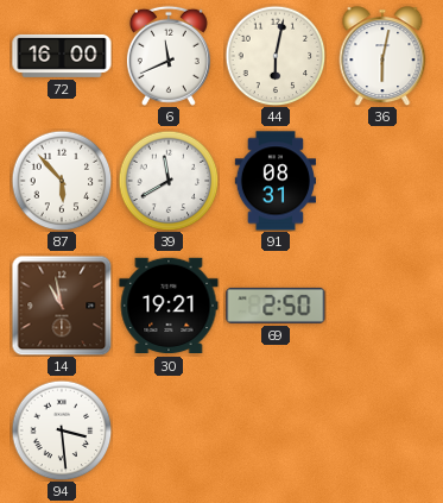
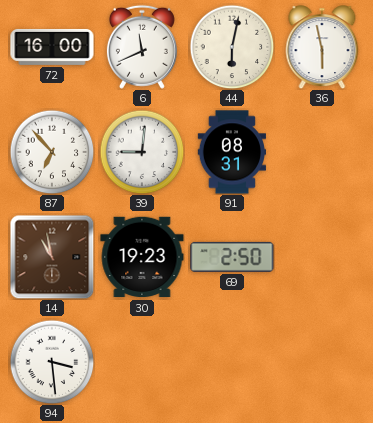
36: 6:02 -> 5:58 (322, 47)
87: 5:53 -> 6:53 (52, 152)
39: 11:40 -> 9:01 (142, 152)
30: 19:21 -> 19:23 (142, 257)
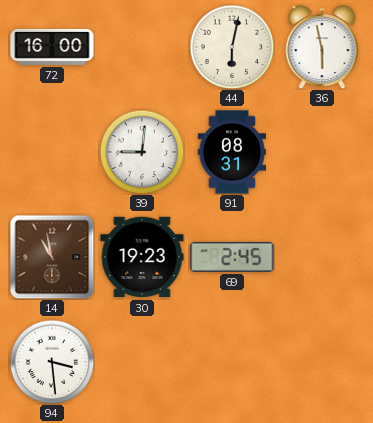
6: 11:41 -> none (142, 47)
87: 6:53 -> none (52, 152)
69: 2:50 -> 2:45 (232, 257)
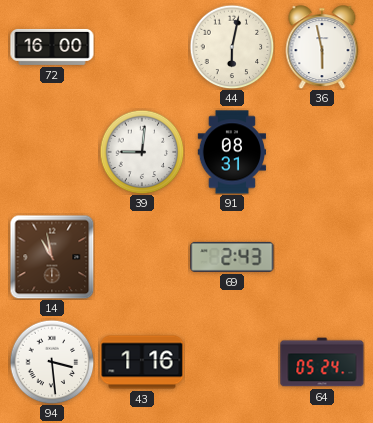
30: 19:23 -> none (142, 257)
69: 2:45 -> 2:43 (232, 257)
43: none -> 1:16 (142, 362)
64: none -> 05:24 (322, 362)
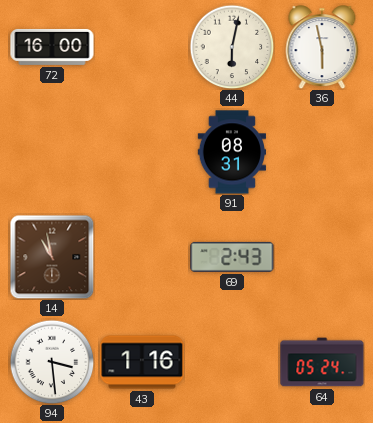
39: 9:01 -> none (142, 152)
